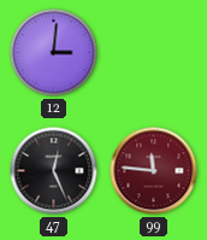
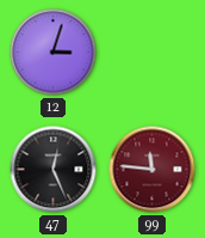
12: 3:01 -> 3:03 (54, 53)
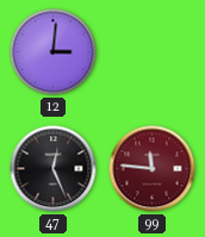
12: 3:03 -> 3:01 (54, 52)
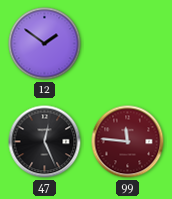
12: 3:01 -> 1:51 (45, 44)
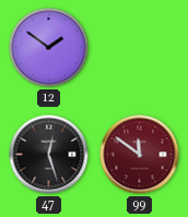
47: 12:26 -> 12:27 (49, 155)
99: 11:46 -> 11:51 (140, 155)
